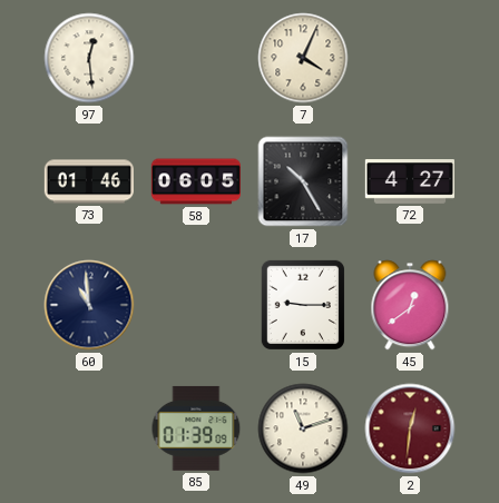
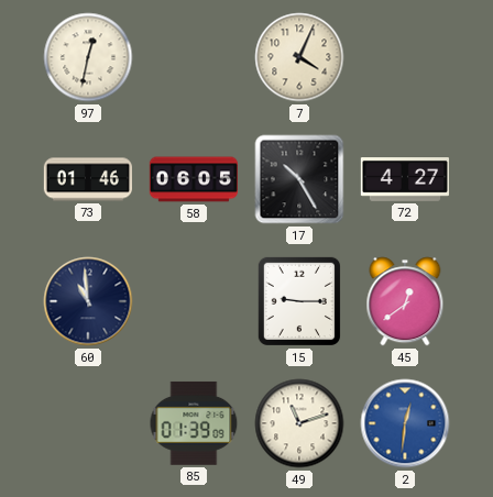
97: 12:29 -> 12:32 (88, 57)
2 dial: burgundy -> blue (405, 423)
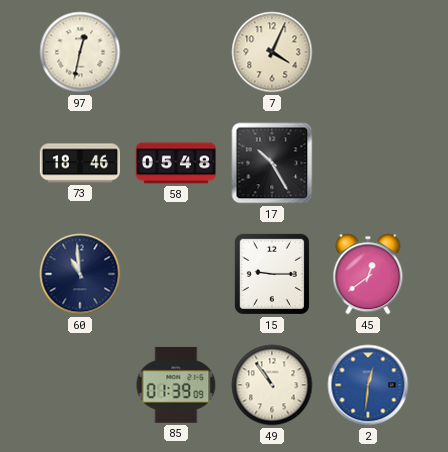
73: 01:46 -> 18:46 (79, 163)
58: 06:05 -> 05:48 (175, 163)
72: 4:27 -> none (404, 180)
49: 11:12 -> 10:54 (272, 385)
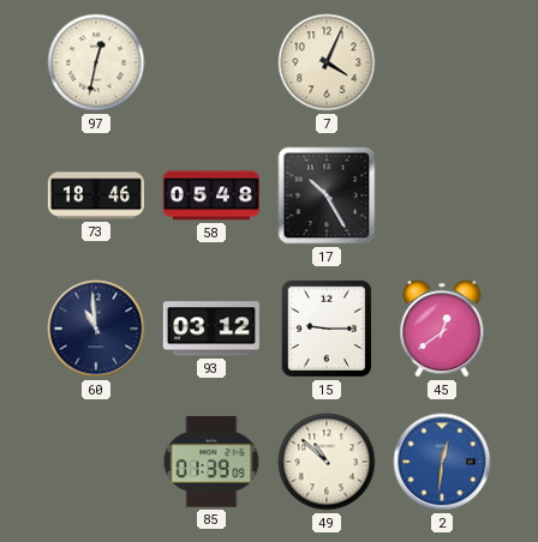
93: none -> 03:12 (211, 329)
49: 10:54 -> 10:52 (327, 462)
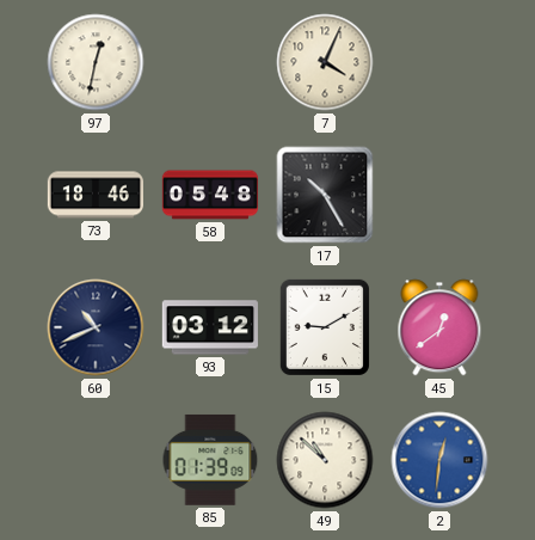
60: 10:59 -> 10:41 (96, 327)
15: 9:15 -> 9:10 (325, 327)
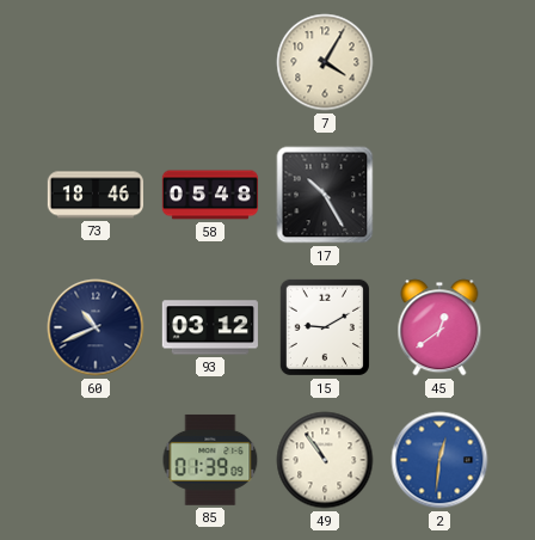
97: 12:32 -> none (96, 62)
7: 4:04 -> 4:05 (325, 62)
49: 10:52 -> 10:54 (325, 460)
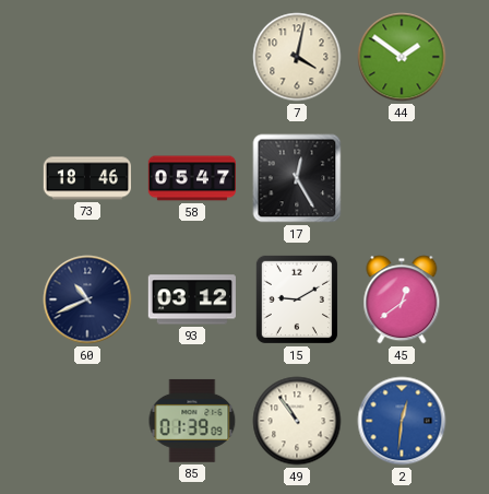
7: 4:05 -> 4:02 (297, 57)
44: none -> 1:51 (402, 57)
58: 05:48 -> 05:47 (191, 178)
17: 10:25 -> 12:25 (297, 178)
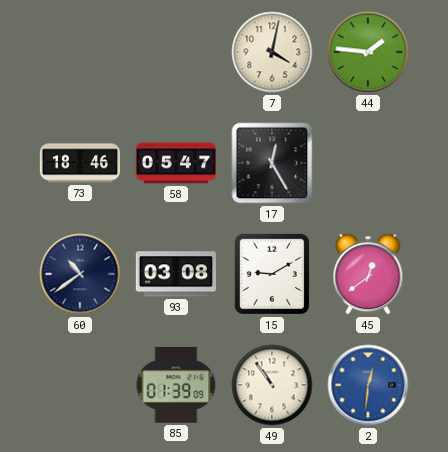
44: 1:51 -> 1:46 (368, 52)
60: 10:41 -> 10:39 (80, 274)
93: 03:12 -> 03:08 (176, 274)
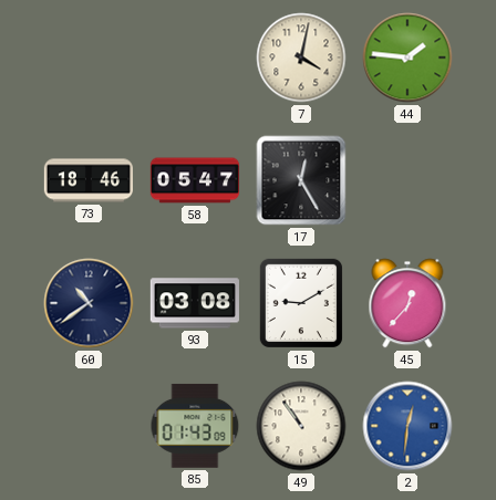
45: 12:39 -> 12:37 (407, 303)
85: 01:39 -> 01:43 (195, 426)
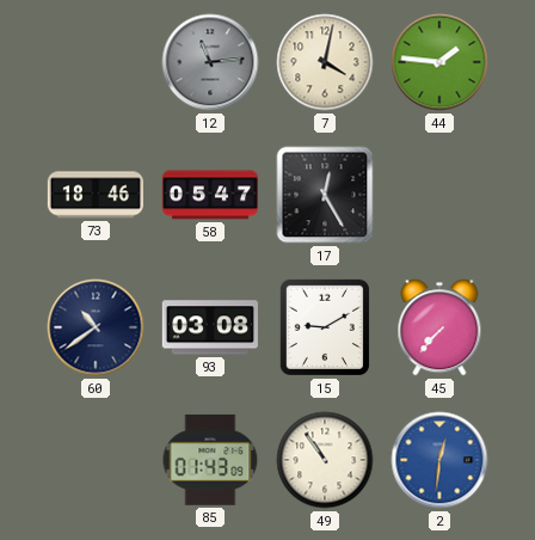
12: none -> 11:14 (210, 62)
45: 12:37 -> 7:37 (439, 327)
